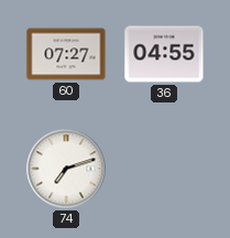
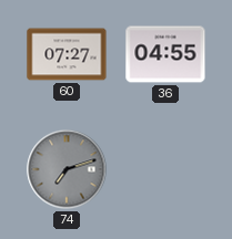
74 dial: white -> grey (67, 169)
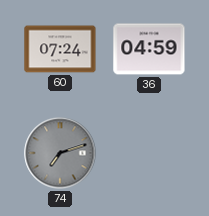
60: 07:27 -> 07:24 (60, 49)
36: 04:55 -> 04:59 (149, 49)
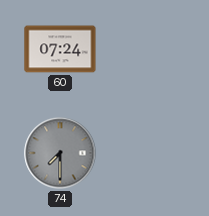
36: 04:59 -> none (149, 49)
74: 7:12 -> 7:30 (60, 153)
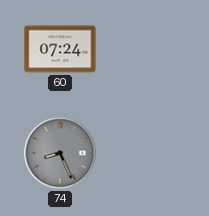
74: 7:30 -> 8:26 (60, 153)
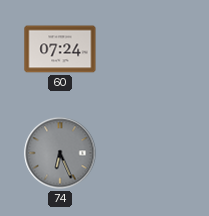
74: 8:26 -> 6:26 (60, 153)
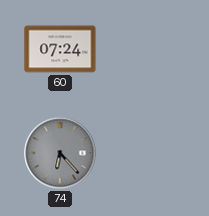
74: 6:26 -> 6:23 (60, 153)
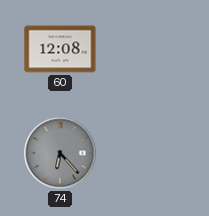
60: 07:24 -> 12:08 (60, 49)
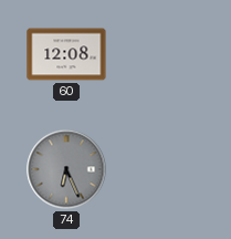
74: 6:23 -> 6:26 (66, 169)
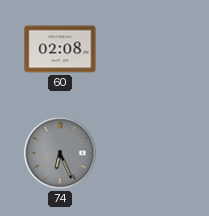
60: 12:08 -> 02:08 (60, 49)
